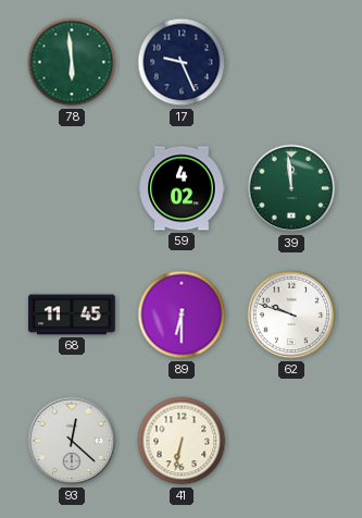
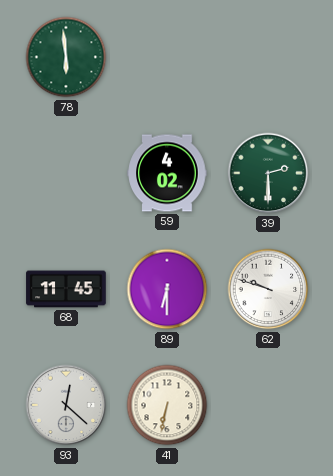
17: 9:26 -> none (182, 62)
39: 11:59 -> 2:30 (268, 173)
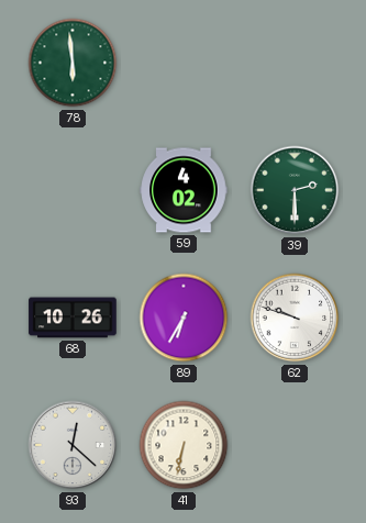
68: 11:45 -> 10:26 (73, 318)
89: 6:30 -> 6:35 (184, 318)
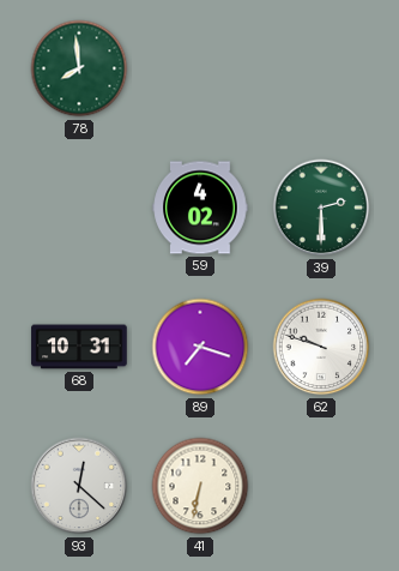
78: 5:59 -> 7:59 (79, 68)
68: 10:26 -> 10:31 (79, 347)
89: 6:35 -> 7:18 (200, 347)
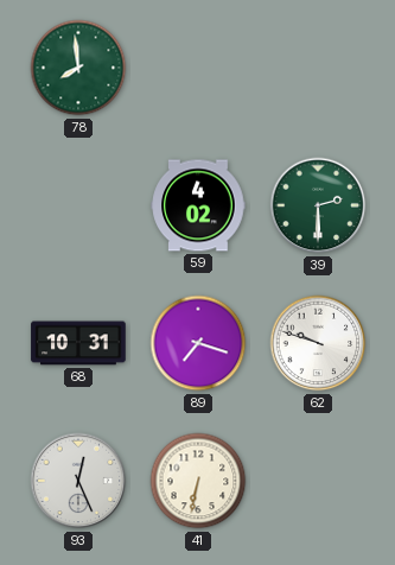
93: 12:22 -> 12:26 (78, 481)
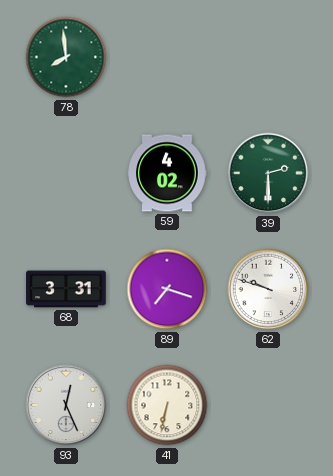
68: 10:31 -> 3:31 (66, 289)
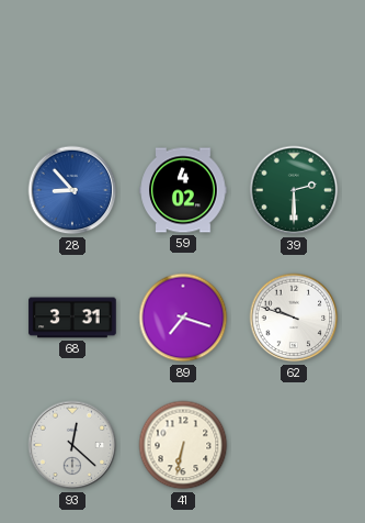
78: 7:59 -> none (66, 57)
28: none -> 8:53 (72, 190)
93: 12:26 -> 12:22 (72, 445)
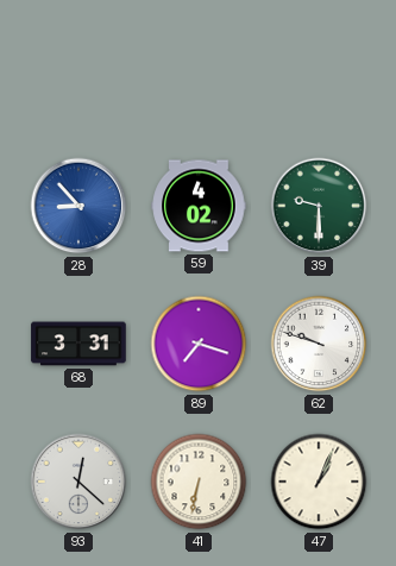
39: 2:30 -> 9:30 (319, 206)
47: none -> 1:04 (319, 482)
